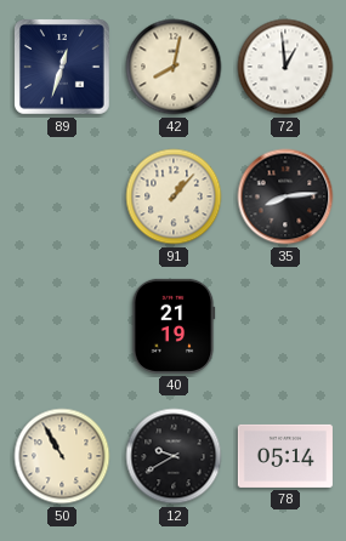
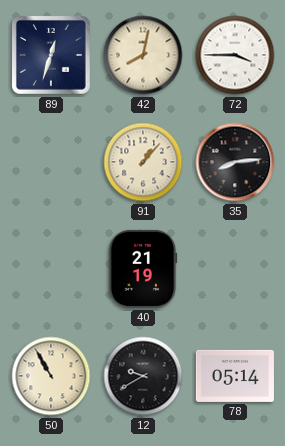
72: 12:59 -> 3:45 (235, 55)
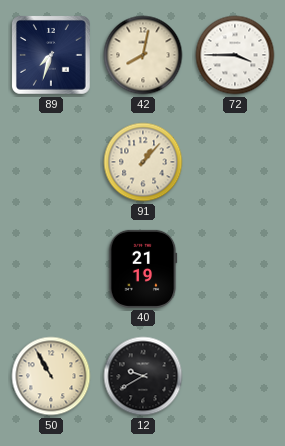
89: 12:33 -> 7:33 (52, 56)
35: 8:14 -> none (235, 162)
78: 05:14 -> none (235, 376)
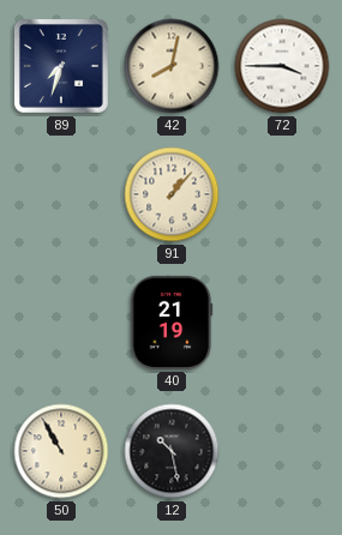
12: 9:40 -> 10:28 (172, 451)
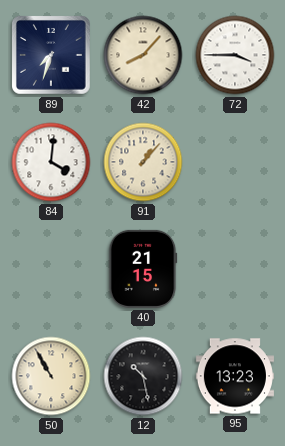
42: 8:02 -> 8:07 (143, 55)
84: none -> 4:01 (51, 162)
40: 21:19 -> 21:15 (143, 269)
95: none -> 13:23 (235, 376)
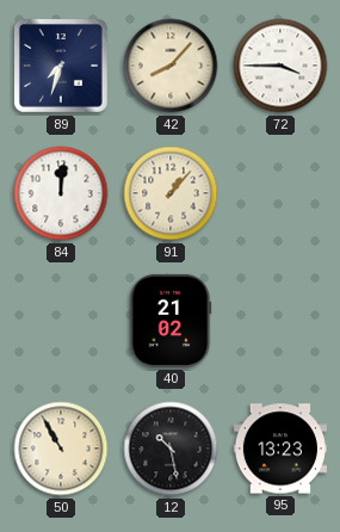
84: 4:01 -> 12:01 (61, 193)
40: 21:15 -> 21:02 (171, 321)
